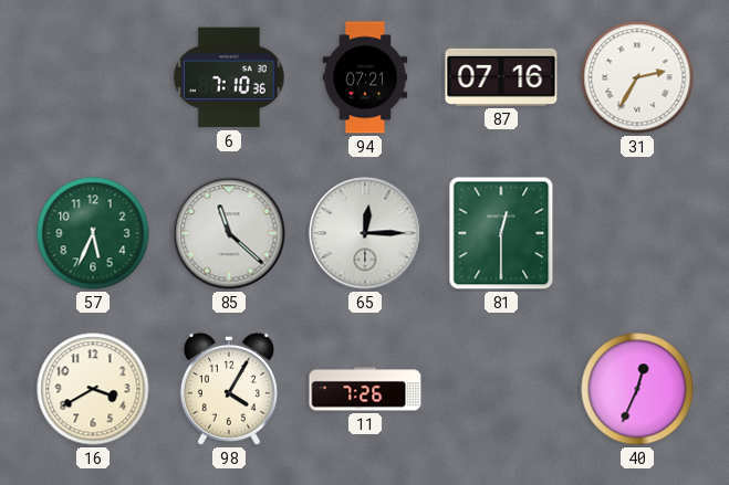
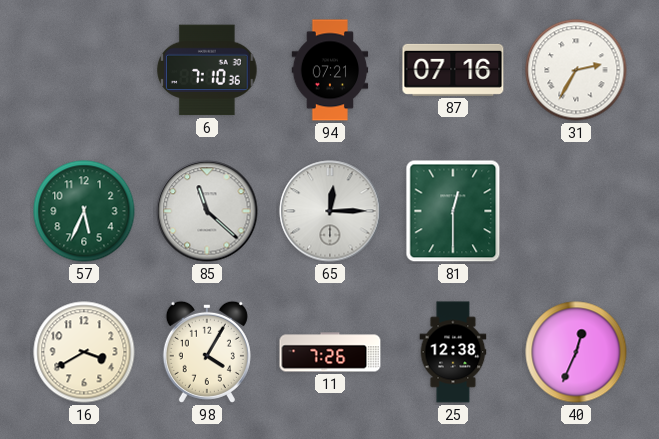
25: none -> 12:38 (453, 352)
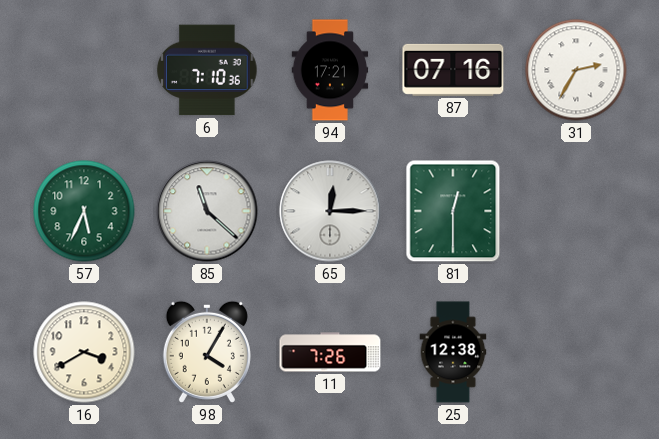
94: 07:21 -> 17:21 (330, 70)
40: 12:34 -> none (576, 352)
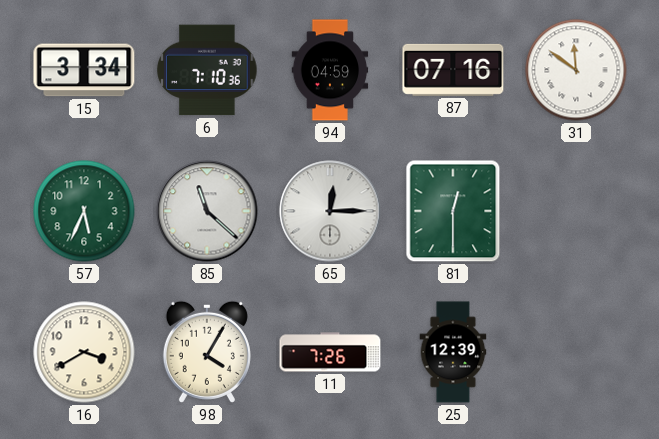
15: none -> 3:34 (84, 70)
94: 17:21 -> 04:59 (330, 70)
31: 2:35 -> 11:51 (576, 70)
25: 12:38 -> 12:39 (453, 352)
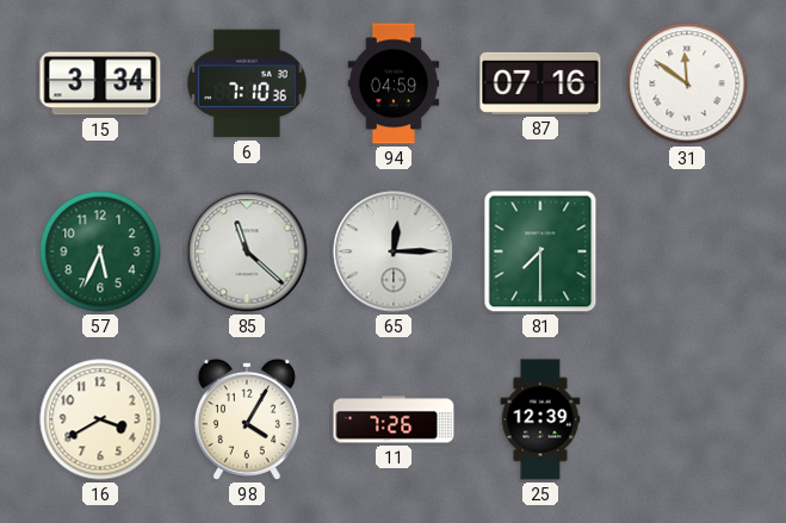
81: 12:30 -> 7:30 (540, 251)
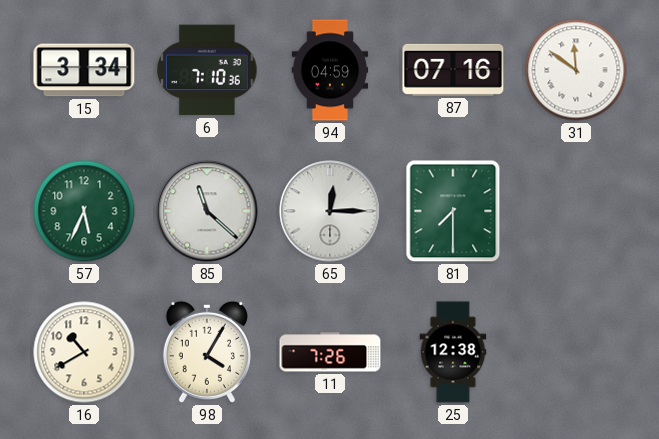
16: 3:40 -> 10:40 (84, 352)
25: 12:39 -> 12:38 (453, 352)
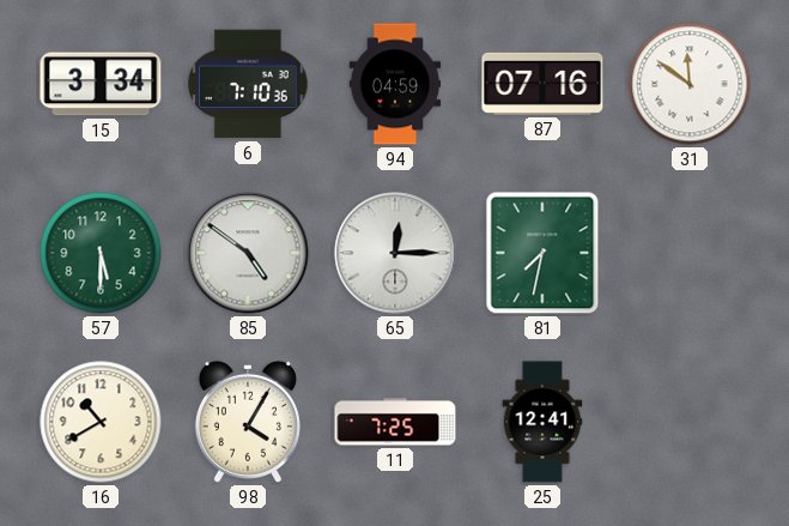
57: 5:34 -> 5:30 (101, 253)
85: 11:22 -> 4:51 (248, 253)
81: 7:30 -> 7:32 (542, 253)
11: 7:26 -> 7:25 (395, 422)
25: 12:38 -> 12:41 (542, 422)
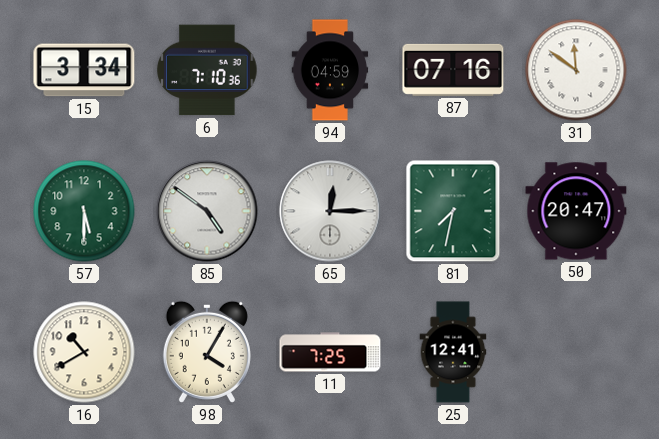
50: none -> 20:47 (576, 211)
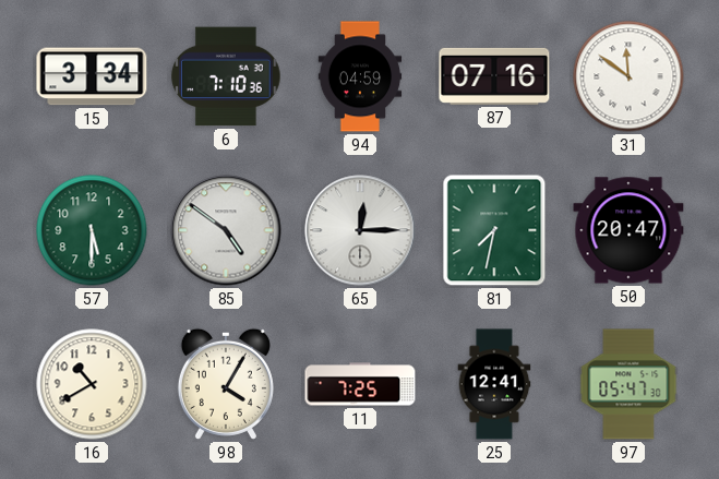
97: none -> 05:47 (628, 384)
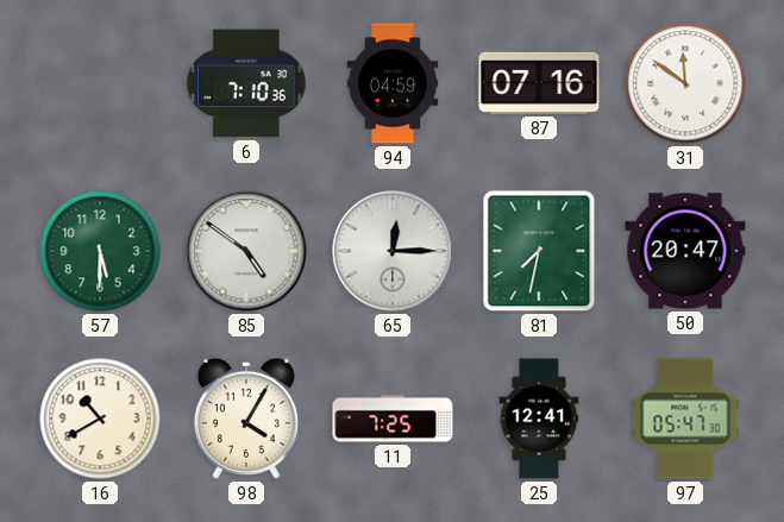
15: 3:34 -> none (92, 76)
